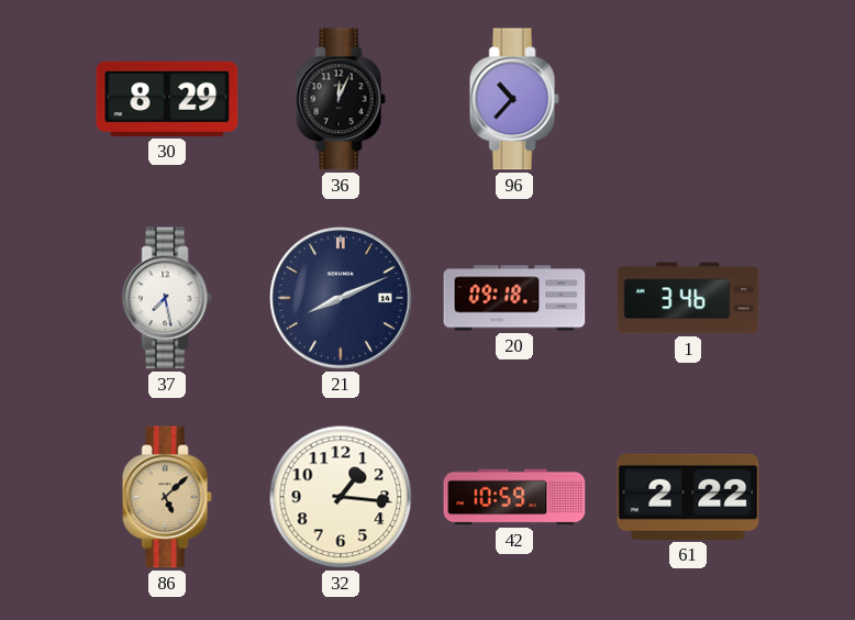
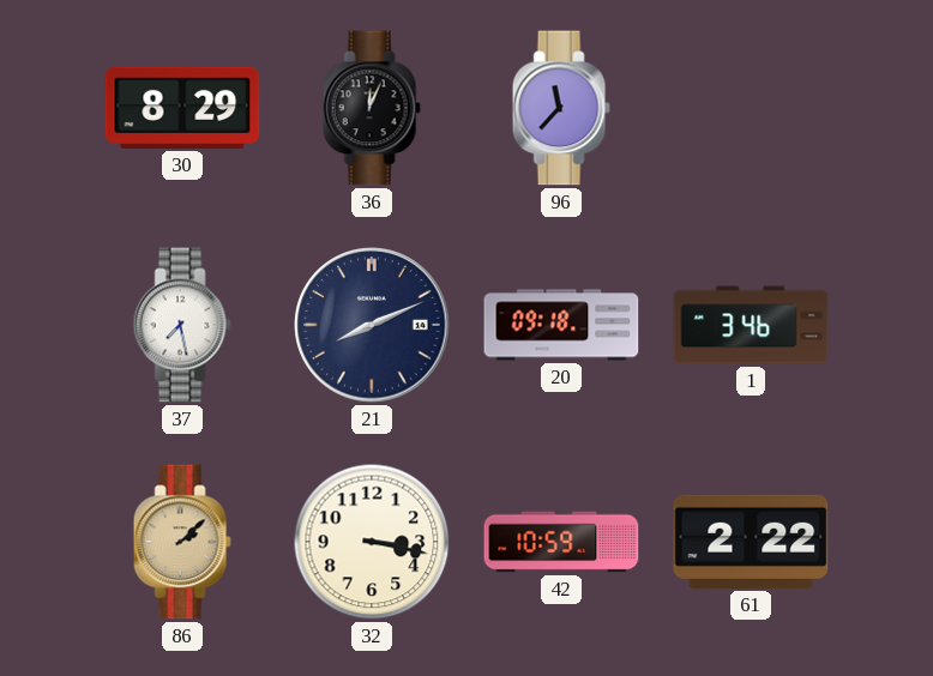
96: 10:37 -> 11:37 (561, 108)
86: 5:08 -> 2:08 (182, 542)
32: 1:16 -> 3:17 (372, 542)
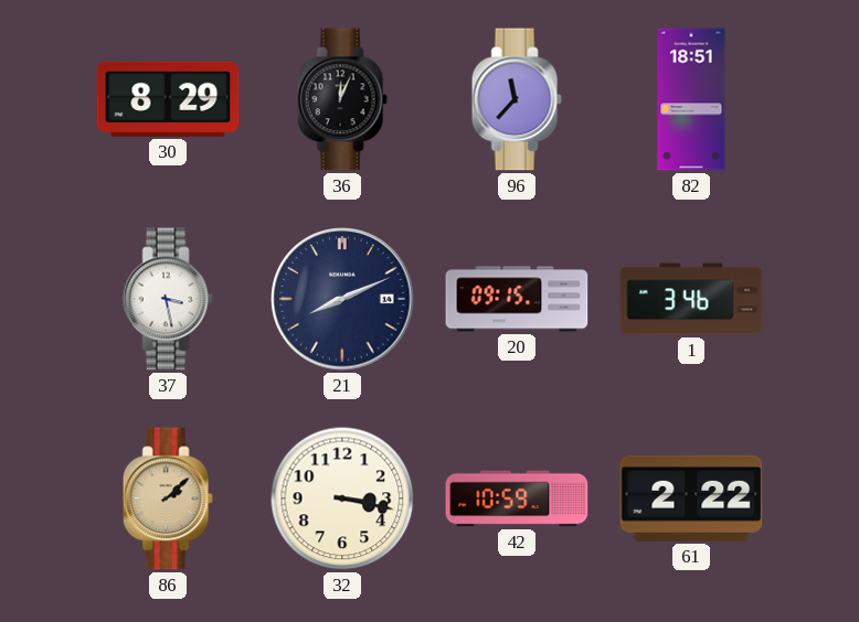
82: none -> 18:51 (691, 99)
37: 7:28 -> 3:28 (168, 299)
20: 09:18 -> 09:15 (517, 299)
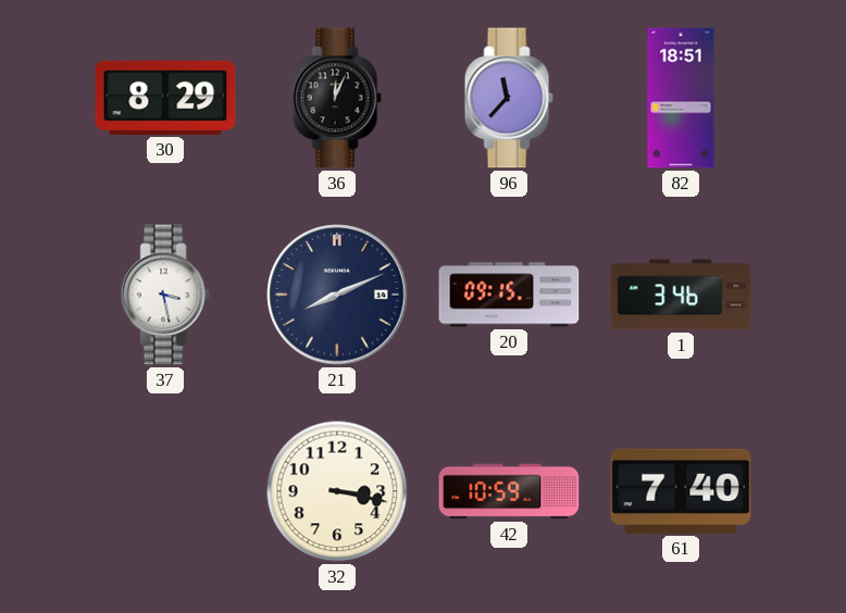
86: 2:08 -> none (168, 498)
61: 2:22 -> 7:40 (681, 491)
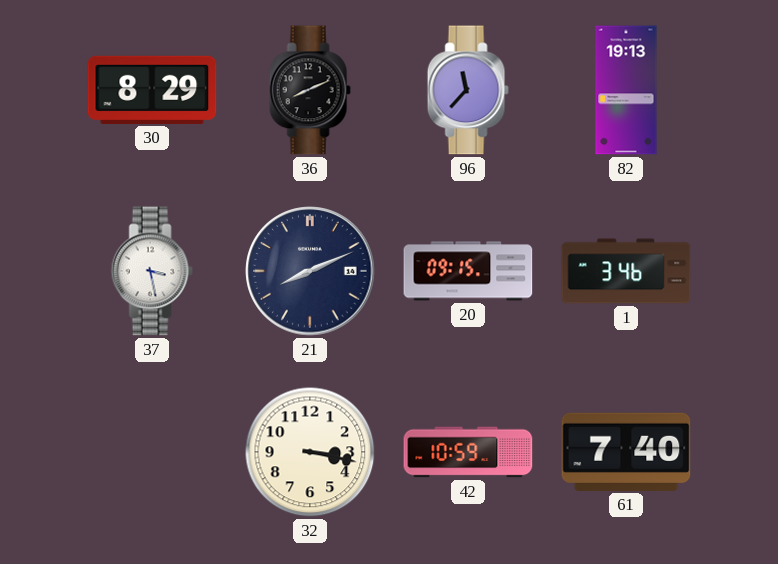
36: 12:04 -> 8:11 (310, 90)
82: 18:51 -> 19:13 (626, 90)
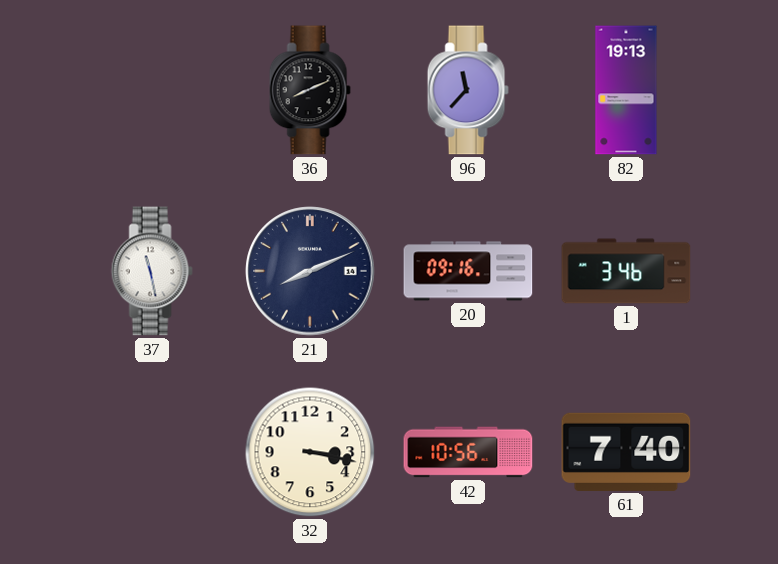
30: 8:29 -> none (152, 90)
37: 3:28 -> 11:28 (152, 271)
20: 09:15 -> 09:16 (468, 271)
42: 10:59 -> 10:56 (468, 452)
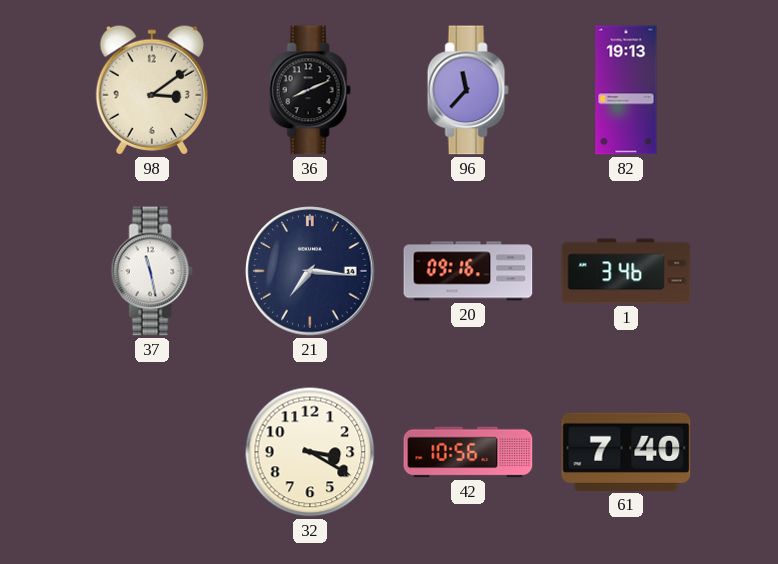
98: none -> 3:09 (152, 90)
21: 8:11 -> 7:16 (310, 271)
32: 3:17 -> 3:20 (310, 452)
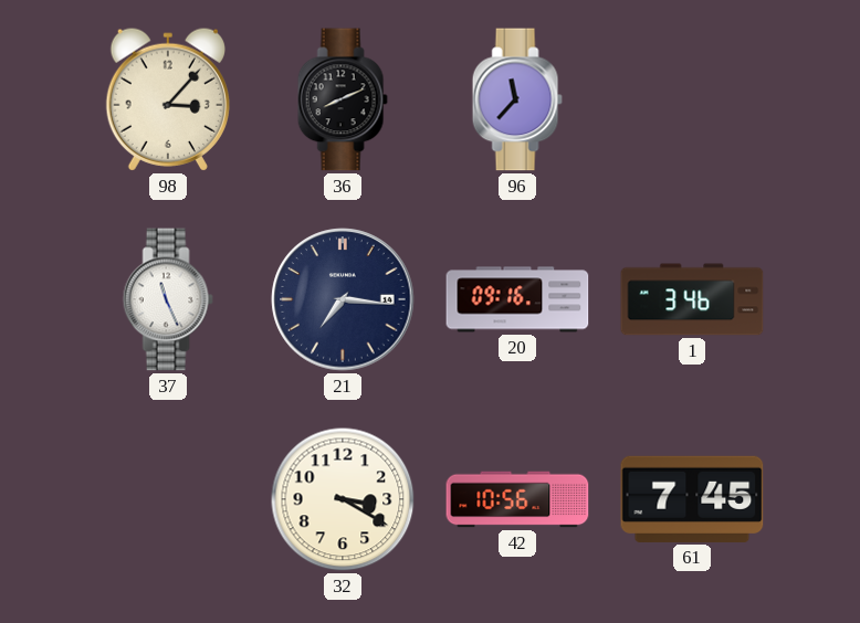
98: 3:09 -> 3:07 (168, 99)
82: 19:13 -> none (626, 90)
37: 11:28 -> 11:26 (168, 299)
61: 7:40 -> 7:45 (692, 499)
